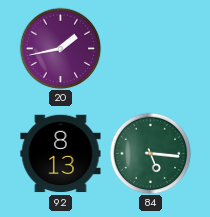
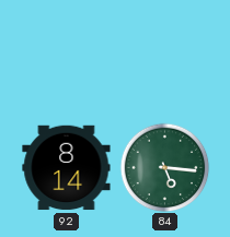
20: 1:43 -> none (60, 48)
92: 8:13 -> 8:14 (67, 168)
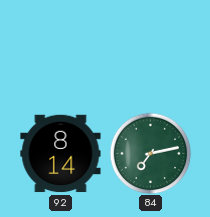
84: 5:16 -> 7:13 (150, 153)
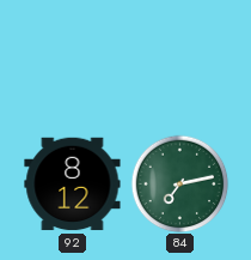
92: 8:14 -> 8:12 (73, 185)
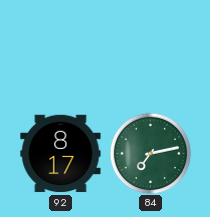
92: 8:12 -> 8:17 (61, 154)
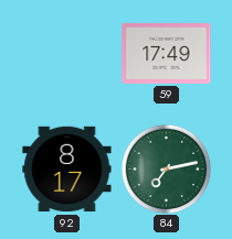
59: none -> 17:49 (167, 54)
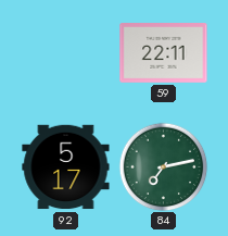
59: 17:49 -> 22:11 (164, 53)
92: 8:17 -> 5:17 (66, 167)
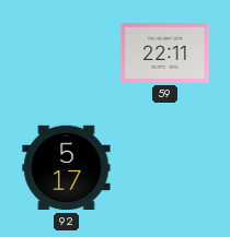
84: 7:13 -> none (163, 166)
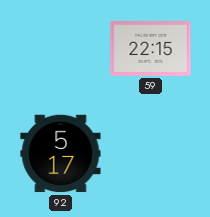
59: 22:11 -> 22:15 (151, 49)
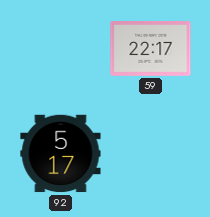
59: 22:15 -> 22:17 (151, 49)
